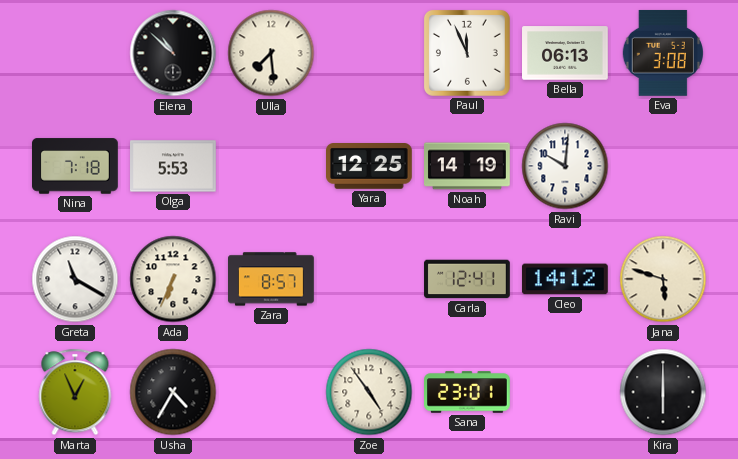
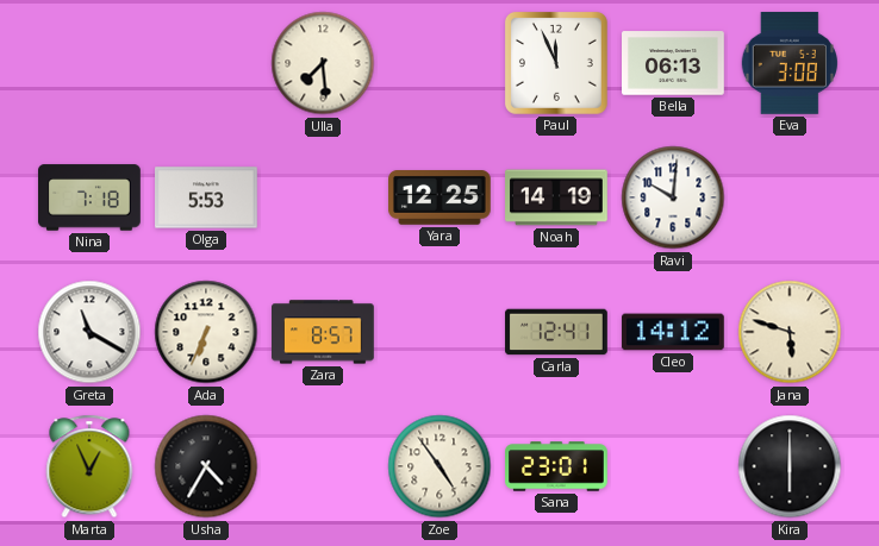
Elena: 10:52 -> none (173, 53)
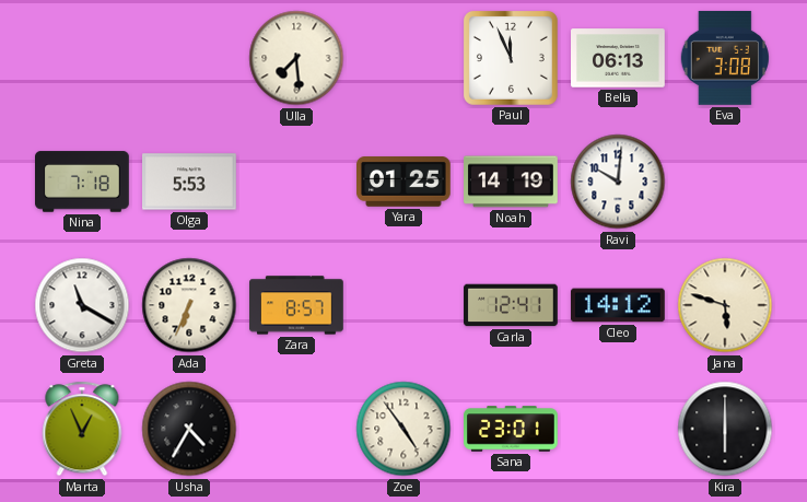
Yara: 12:25 -> 01:25 (405, 183)
